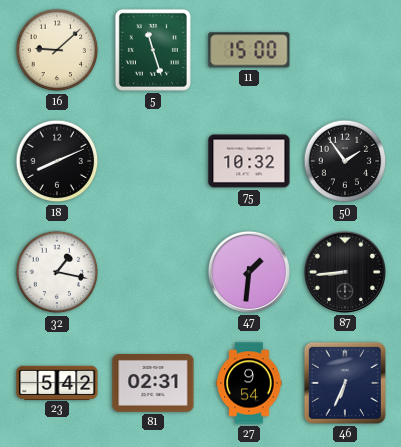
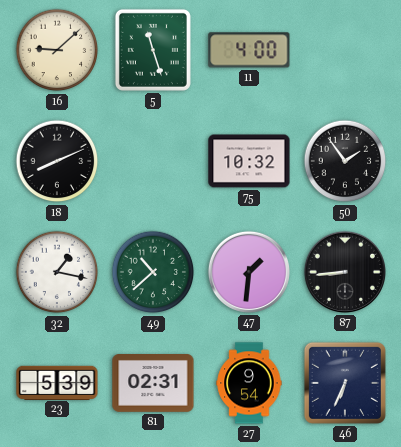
11: 15:00 -> 4:00 (249, 50)
49: none -> 10:38 (153, 272)
23: 5:42 -> 5:39 (57, 382)
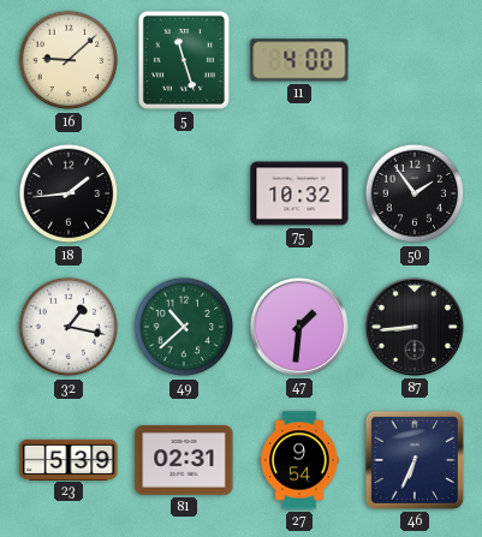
18: 8:11 -> 1:44 (69, 193)
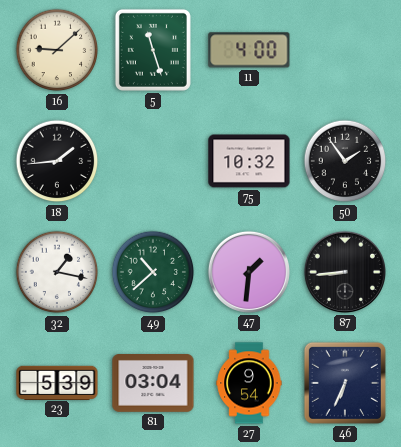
81: 02:31 -> 03:04 (153, 384)
